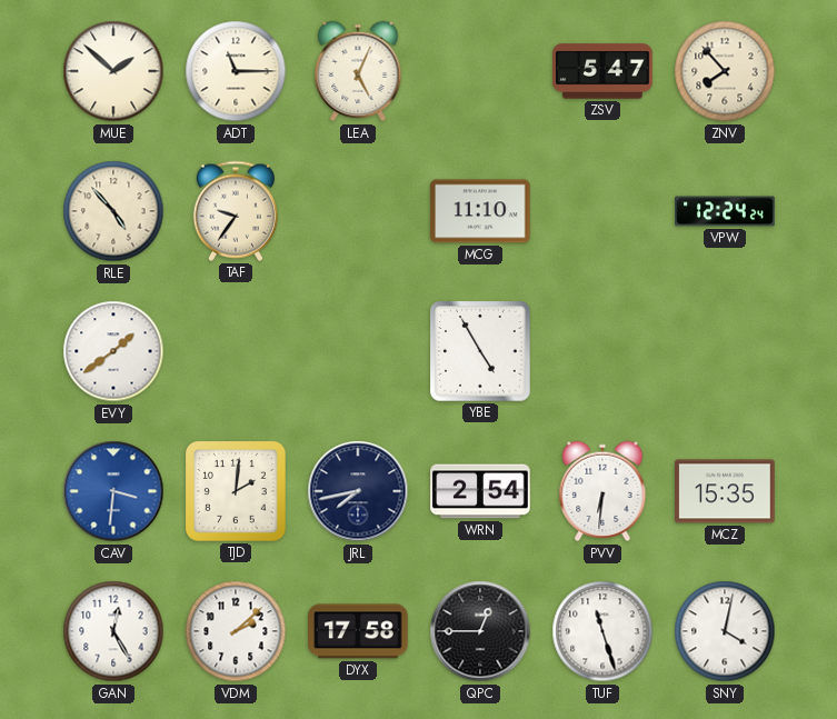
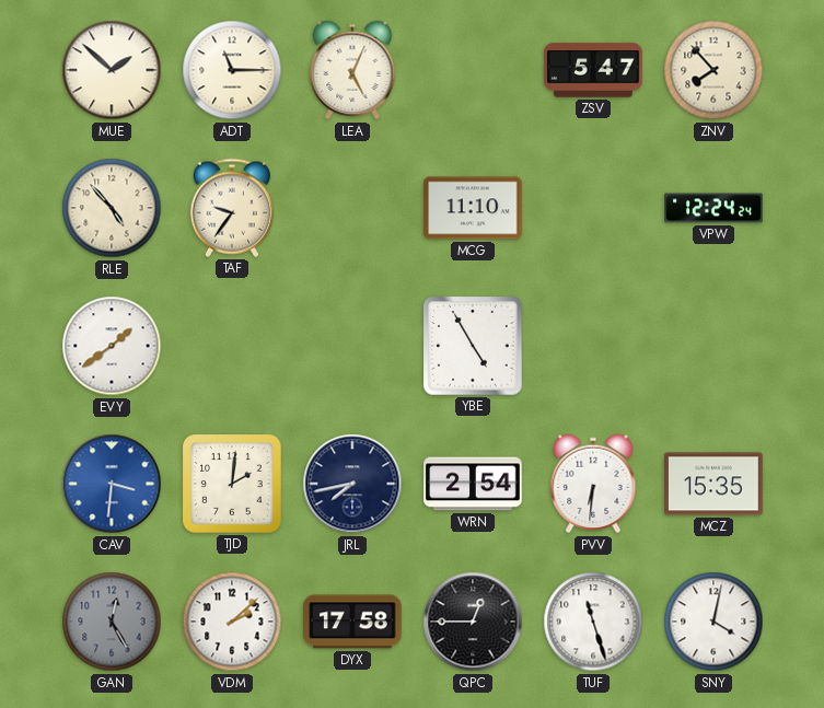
GAN dial: white -> grey (112, 622)
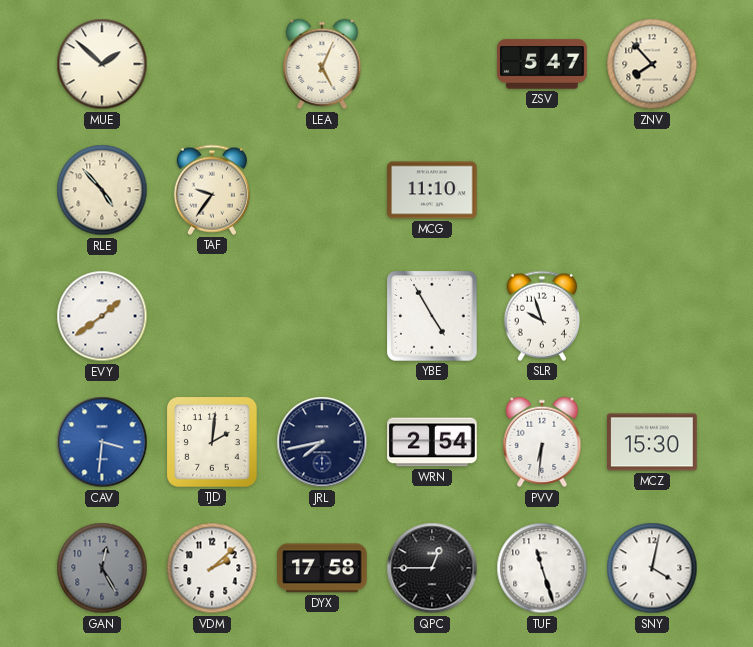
ADT: 11:15 -> none (232, 70)
VPW: 12:24 -> none (713, 208)
SLR: none -> 9:57 (542, 316)
MCZ: 15:35 -> 15:30 (652, 442)
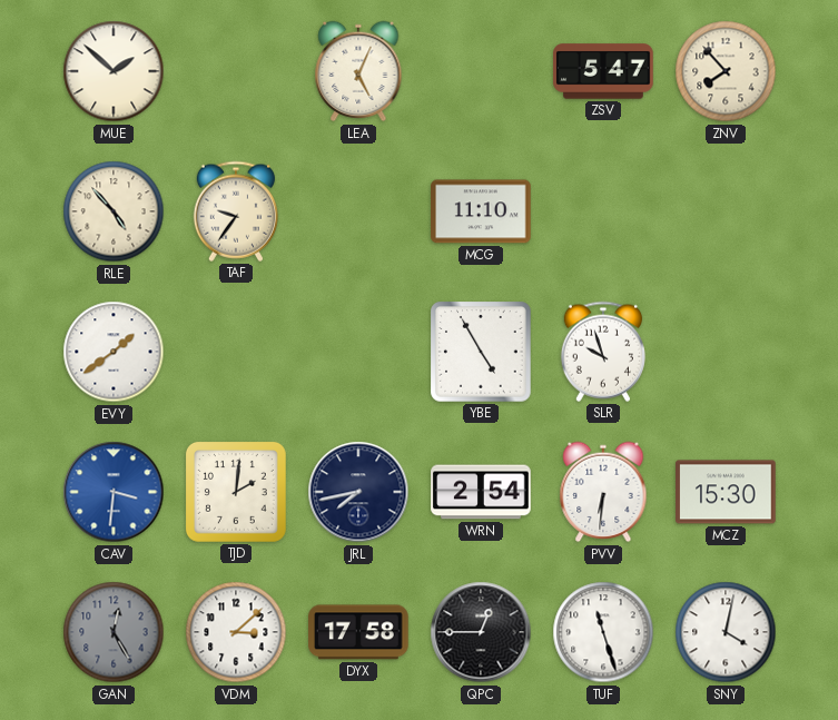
VDM: 2:08 -> 3:08 (236, 632)
